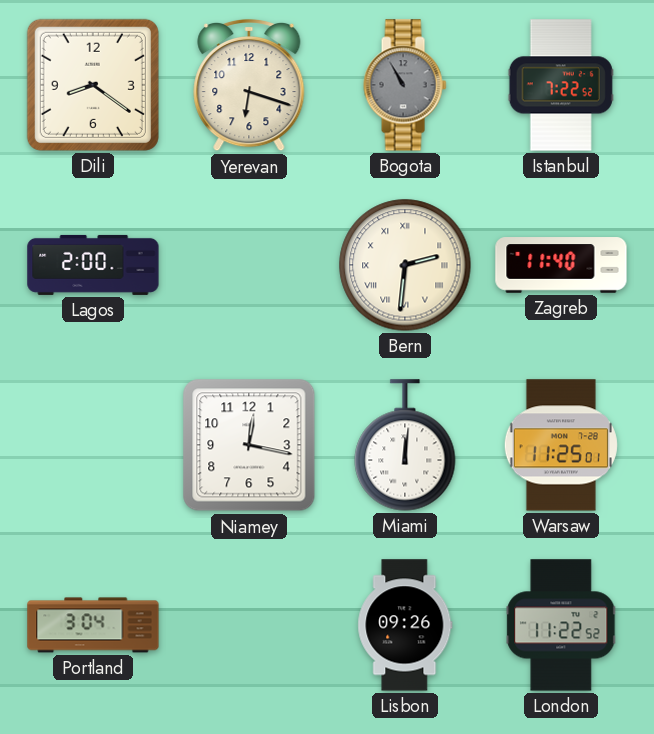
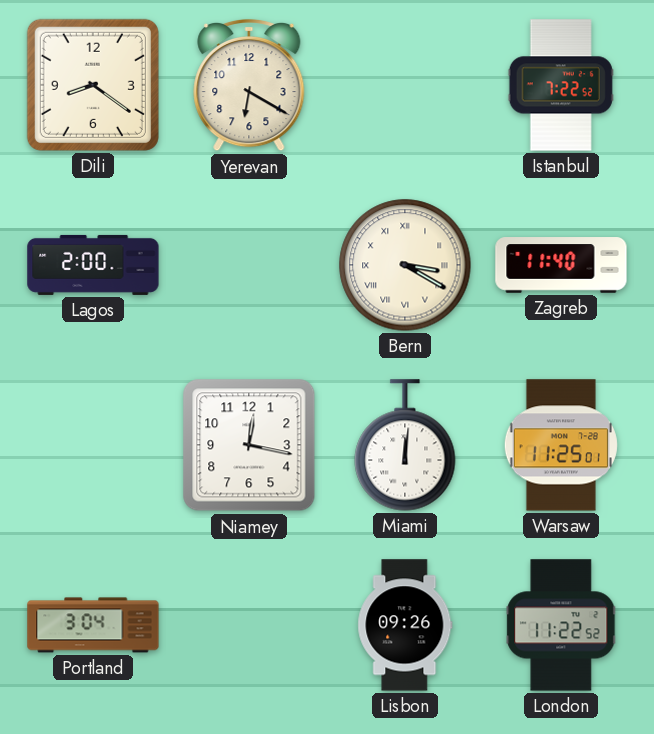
Yerevan: 6:18 -> 6:20 (249, 85)
Bogota: 10:55 -> none (405, 85)
Bern: 2:31 -> 3:20 (405, 265)
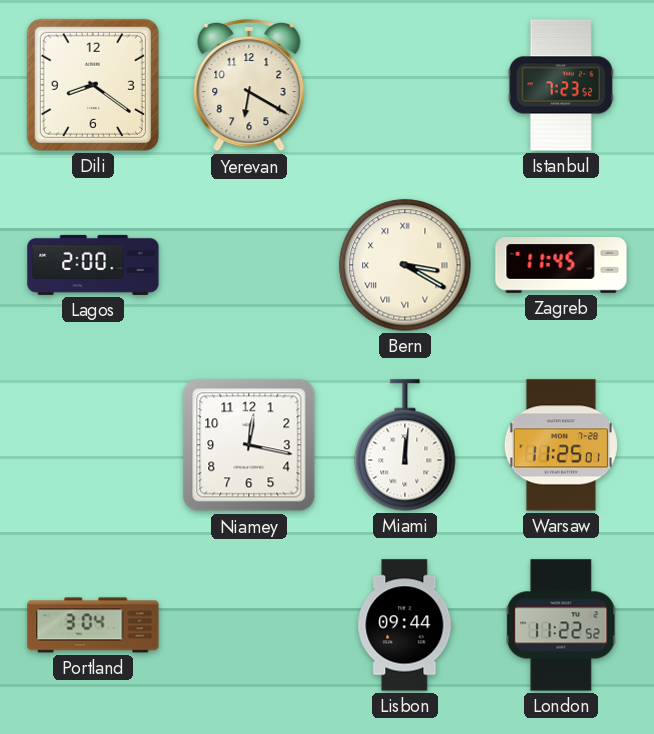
Istanbul: 7:22 -> 7:23 (561, 85)
Zagreb: 11:40 -> 11:45 (561, 265)
Lisbon: 09:26 -> 09:44 (405, 625)
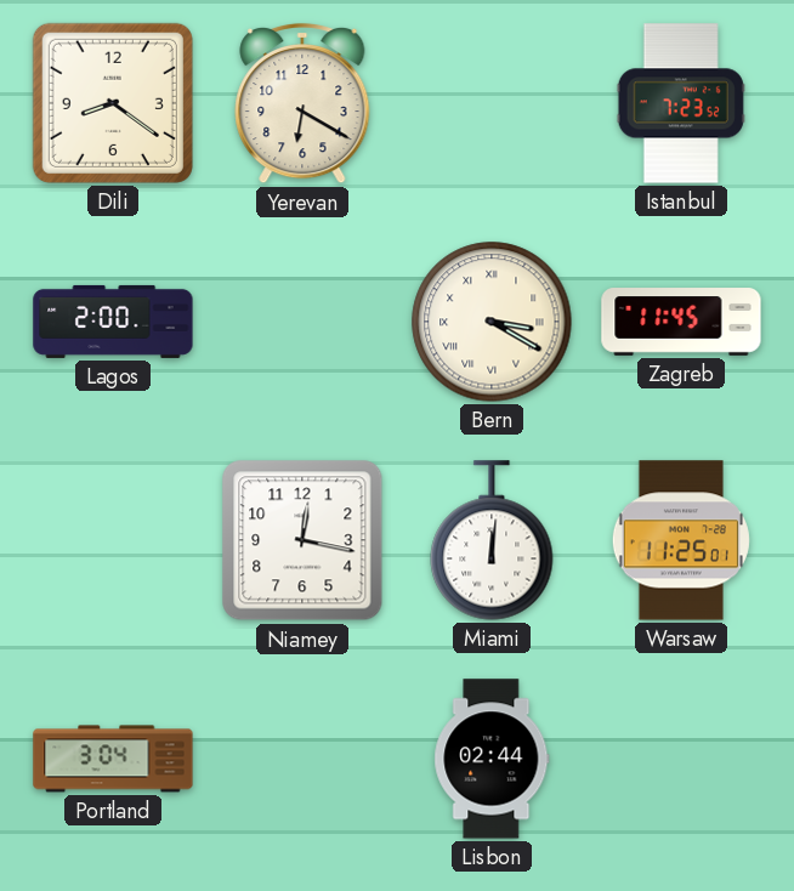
Lisbon: 09:44 -> 02:44 (492, 759)
London: 11:22 -> none (561, 625)
